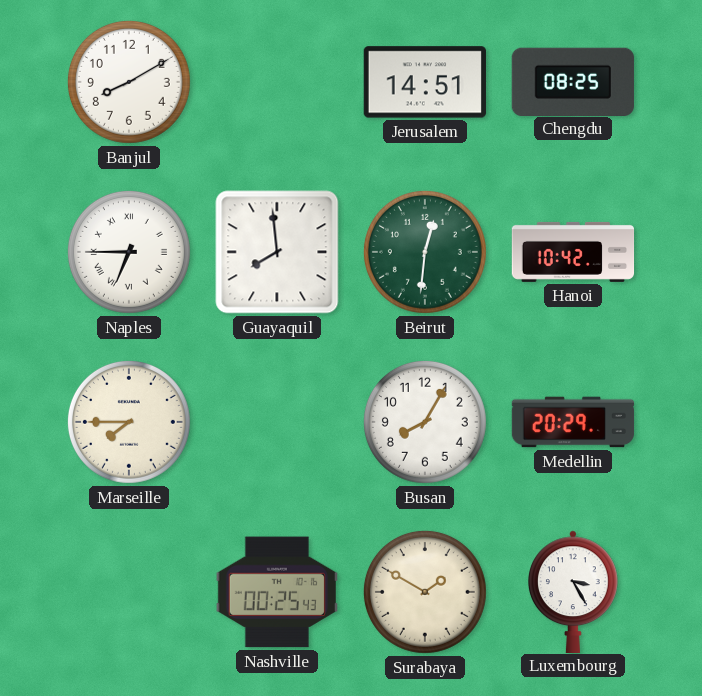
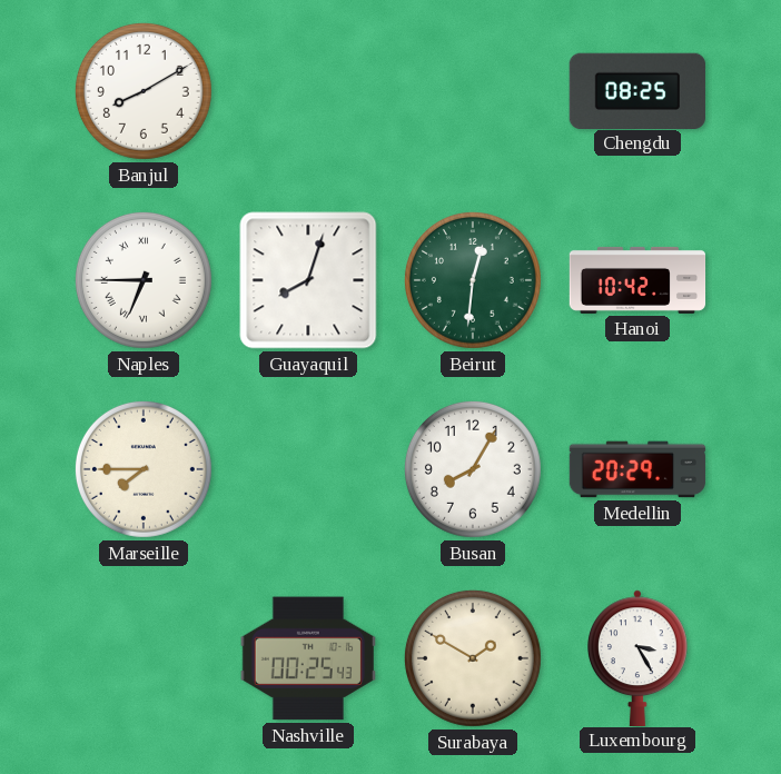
Jerusalem: 14:51 -> none (425, 82)
Guayaquil: 7:59 -> 8:03 (308, 280)
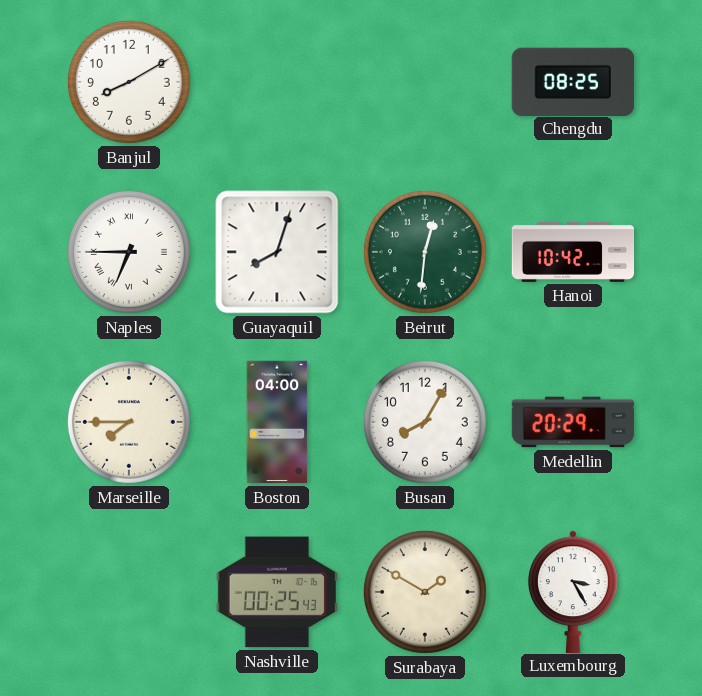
Boston: none -> 04:00 (277, 422)
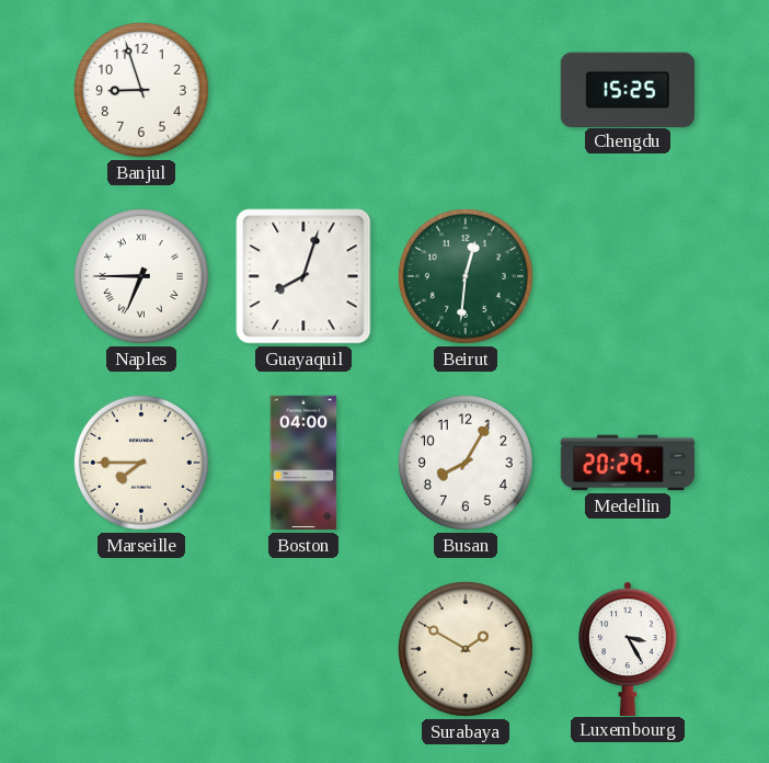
Banjul: 8:10 -> 8:57 (141, 90)
Chengdu: 08:25 -> 15:25 (628, 89)
Hanoi: 10:42 -> none (573, 252)
Nashville: 00:25 -> none (277, 592)
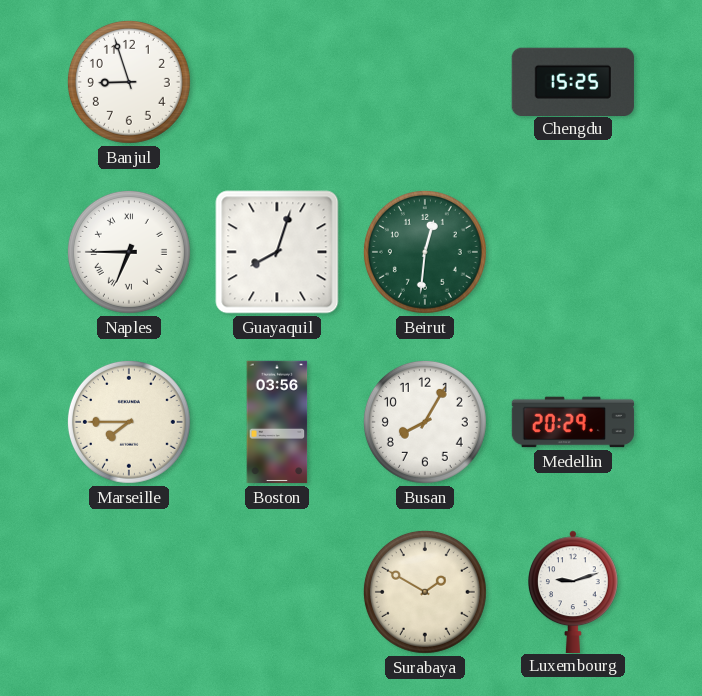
Boston: 04:00 -> 03:56 (277, 422)
Luxembourg: 3:25 -> 9:12 (574, 591)
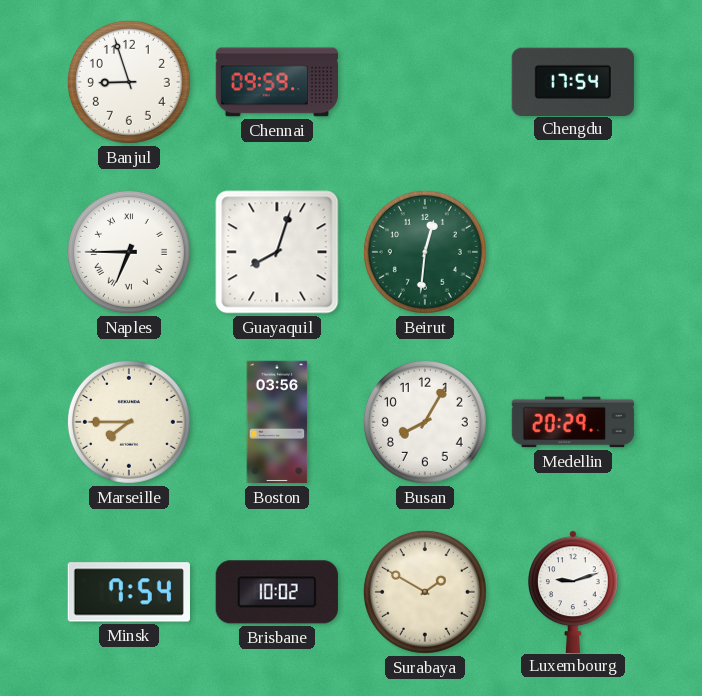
Chennai: none -> 09:59 (276, 82)
Chengdu: 15:25 -> 17:54 (573, 81)
Minsk: none -> 7:54 (129, 592)
Brisbane: none -> 10:02 (277, 592)
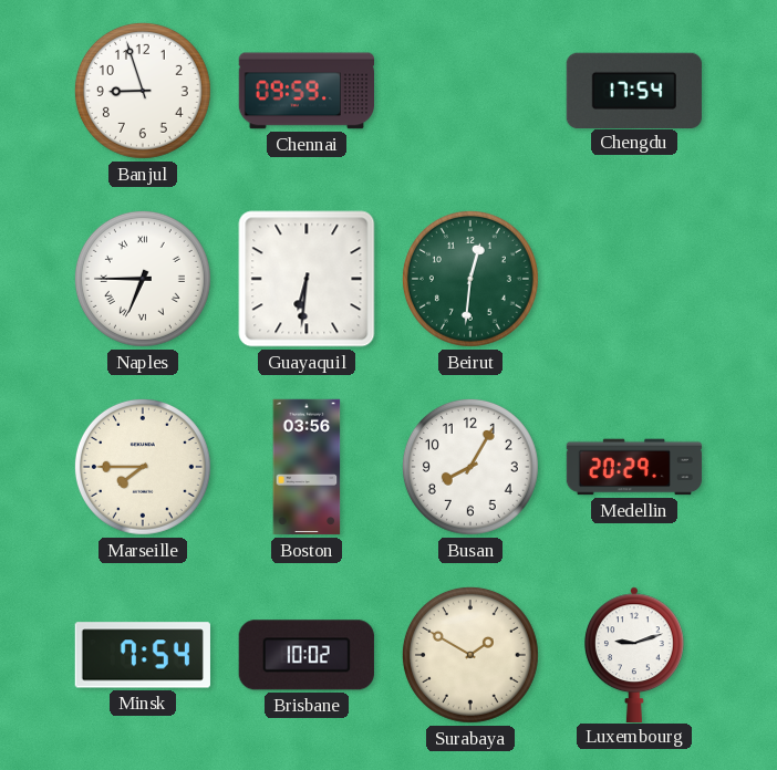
Guayaquil: 8:03 -> 6:31 (307, 279)
